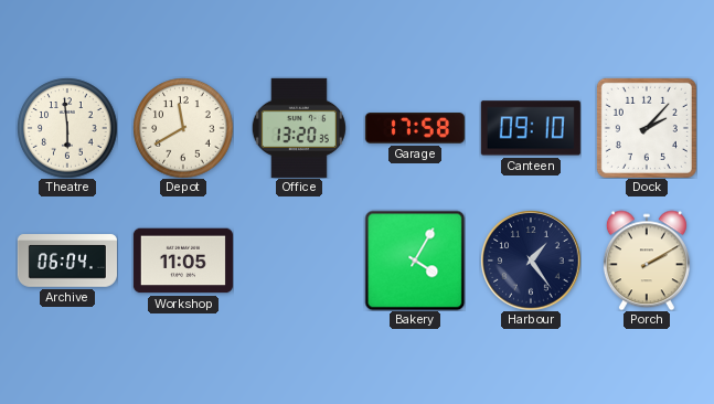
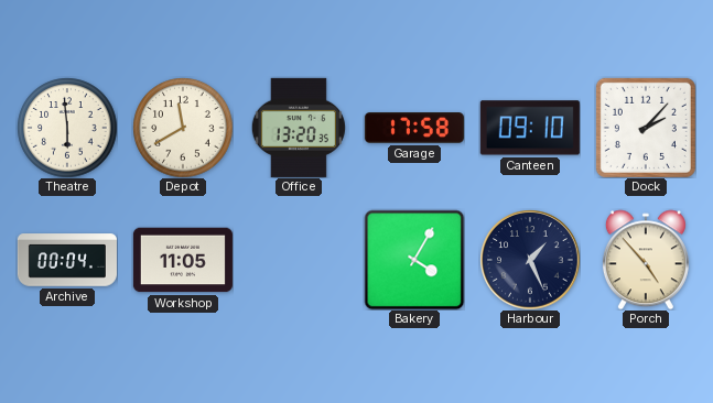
Archive: 06:04 -> 00:04 (67, 260)
Harbour: 1:24 -> 1:26 (530, 260)
Porch: 2:10 -> 4:53 (646, 260)
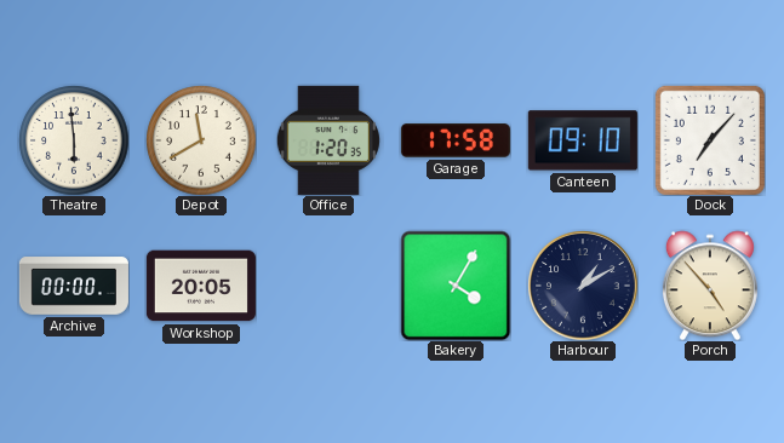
Office: 13:20 -> 1:20 (328, 140)
Dock: 2:07 -> 7:07 (710, 140)
Archive: 00:04 -> 00:00 (74, 286)
Workshop: 11:05 -> 20:05 (201, 286)
Harbour: 1:26 -> 1:10 (583, 286)
